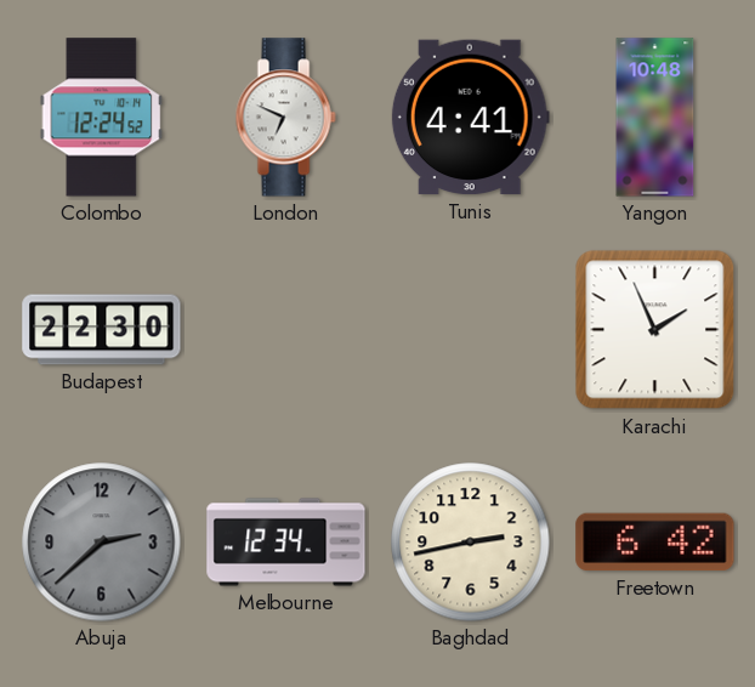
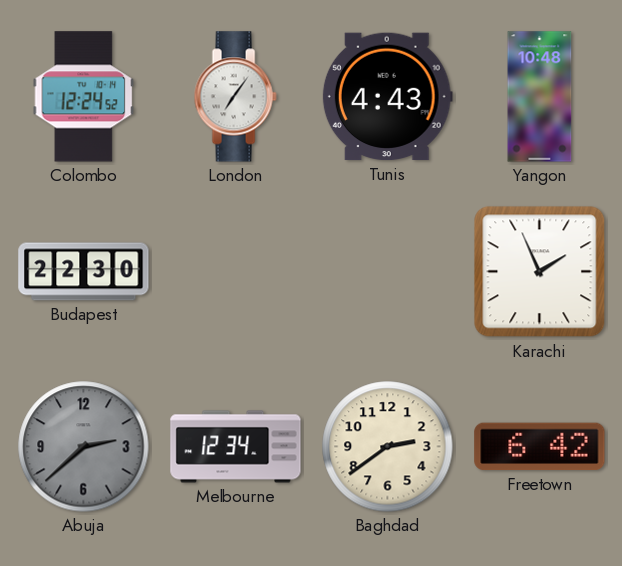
London: 6:49 -> 7:06 (235, 97)
Tunis: 4:41 -> 4:43 (387, 97)
Baghdad: 2:43 -> 2:39 (388, 447)
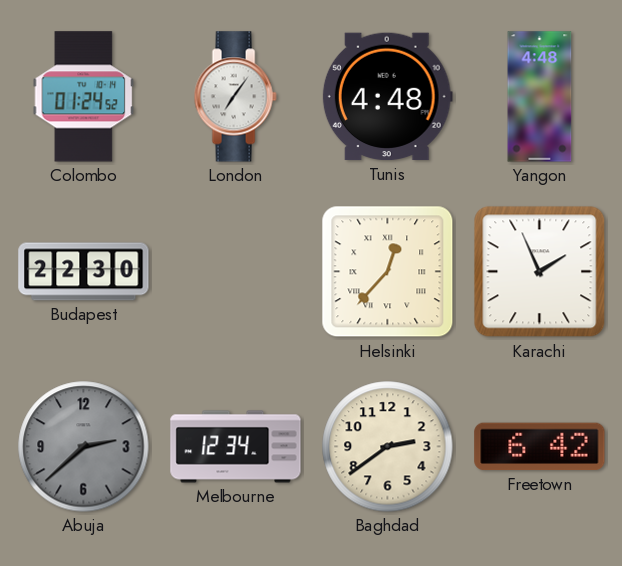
Colombo: 12:24 -> 01:24 (84, 97)
Tunis: 4:43 -> 4:48 (387, 97)
Yangon: 10:48 -> 4:48 (540, 97)
Helsinki: none -> 12:37 (388, 272)
